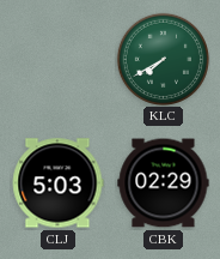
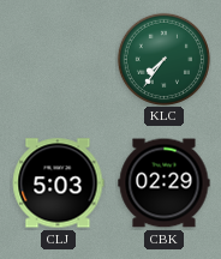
KLC: 7:40 -> 7:36 (163, 59)
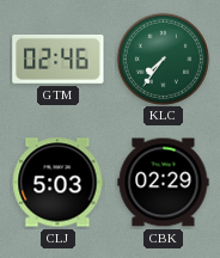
GTM: none -> 02:46 (59, 59)
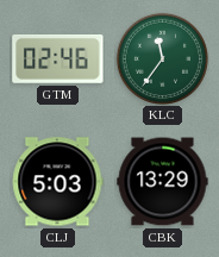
KLC: 7:36 -> 11:36 (162, 58)
CBK: 02:29 -> 13:29 (163, 182)
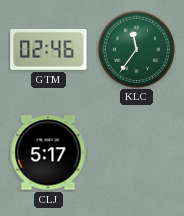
CLJ: 5:03 -> 5:17 (48, 153)
CBK: 13:29 -> none (163, 182)
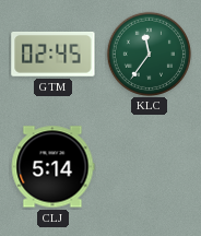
GTM: 02:46 -> 02:45 (54, 54)
CLJ: 5:17 -> 5:14 (52, 167)
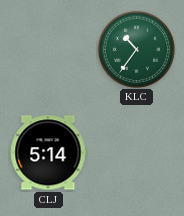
GTM: 02:45 -> none (54, 54)
KLC: 11:36 -> 10:36 (136, 49)
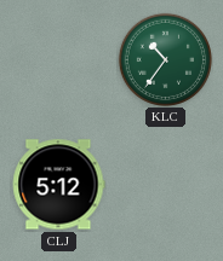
CLJ: 5:14 -> 5:12 (58, 185)
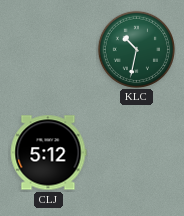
KLC: 10:36 -> 10:32 (136, 49)
